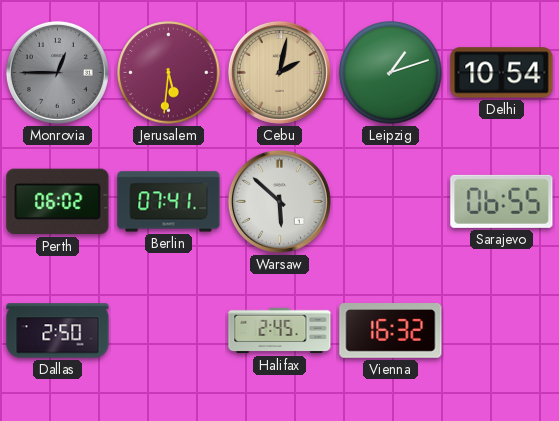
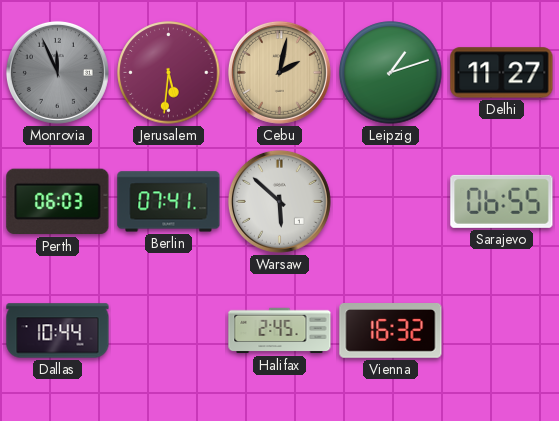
Monrovia: 12:45 -> 11:56 (57, 72)
Delhi: 10:54 -> 11:27 (502, 73)
Perth: 06:02 -> 06:03 (58, 202)
Dallas: 2:50 -> 10:44 (58, 331)
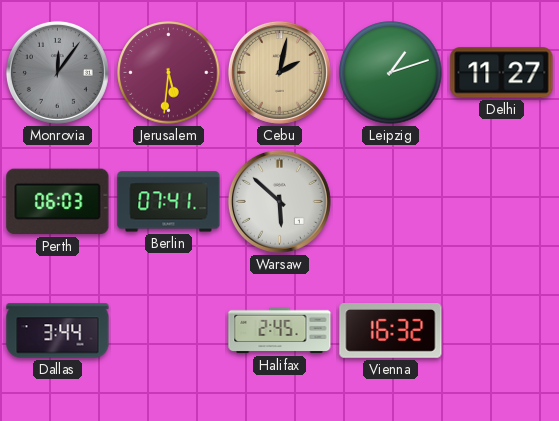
Monrovia: 11:56 -> 12:06 (57, 72)
Sarajevo: 06:55 -> none (502, 201)
Dallas: 10:44 -> 3:44 (58, 331)
